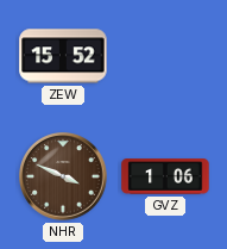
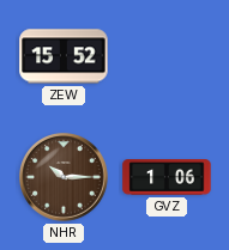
NHR: 3:49 -> 10:15 (65, 178)
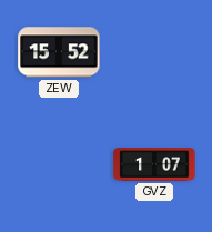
NHR: 10:15 -> none (65, 178)
GVZ: 1:06 -> 1:07 (154, 164)
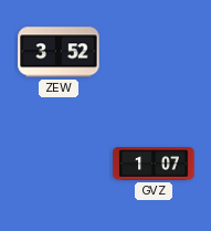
ZEW: 15:52 -> 3:52 (59, 52)
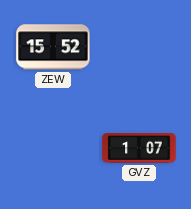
ZEW: 3:52 -> 15:52 (53, 47)
